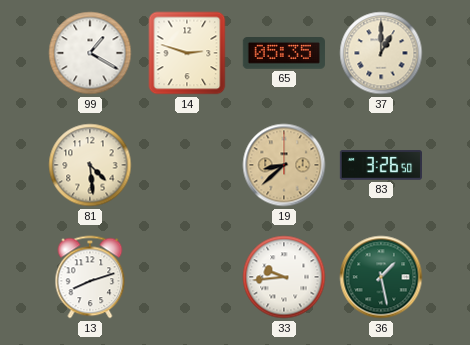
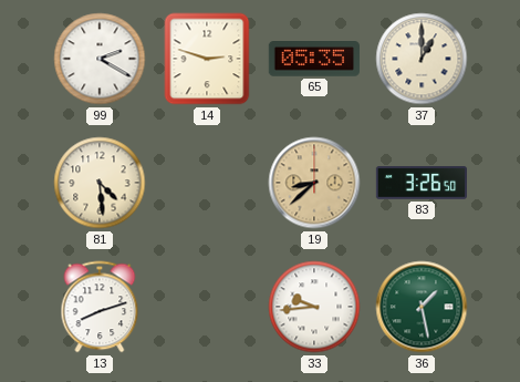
99: 1:20 -> 2:20 (100, 59)
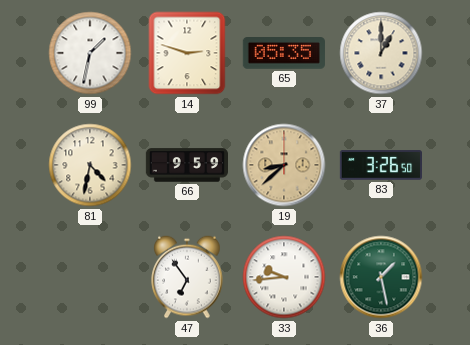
99: 2:20 -> 1:32 (90, 53)
81: 4:29 -> 4:32 (90, 165)
66: none -> 9:59 (186, 165)
13: 8:12 -> none (100, 307)
47: none -> 6:54 (187, 277)
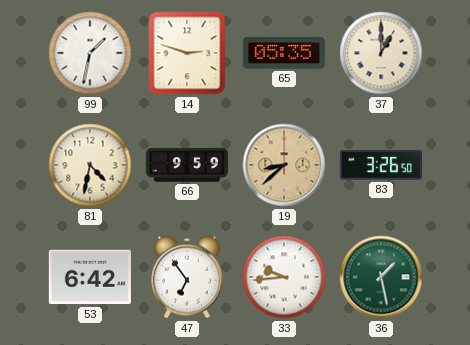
53: none -> 6:42 (90, 277)
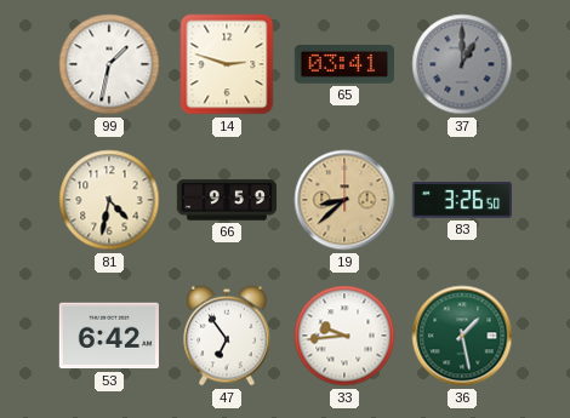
65: 05:35 -> 03:41 (344, 64)
37 dial: cream -> grey (462, 64)
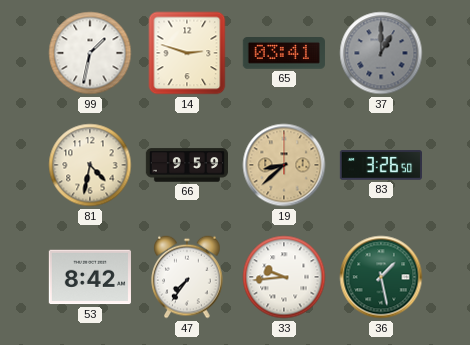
53: 6:42 -> 8:42 (90, 277)
47: 6:54 -> 7:36 (187, 277)
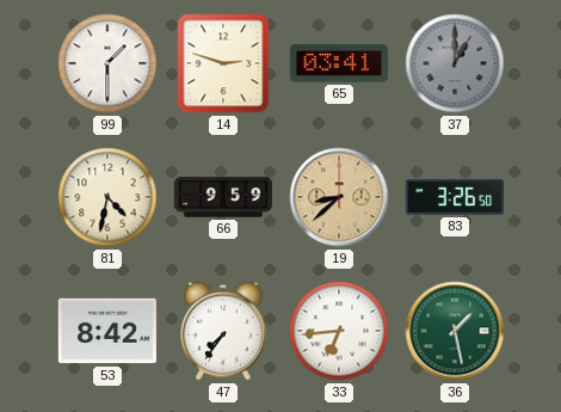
99: 1:32 -> 1:30 (107, 63)
33: 9:44 -> 6:44 (339, 331)
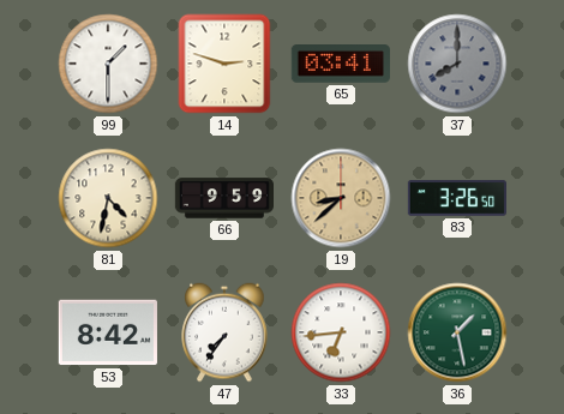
37: 1:00 -> 8:00 (457, 64)
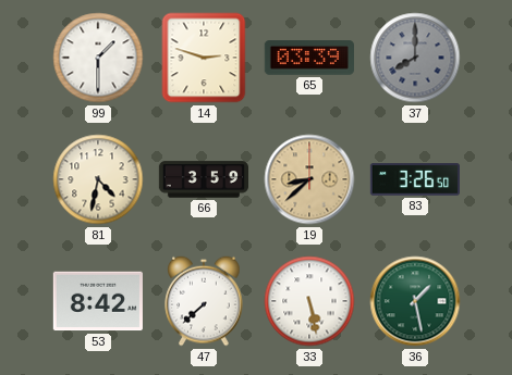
65: 03:41 -> 03:39 (309, 58)
66: 9:59 -> 3:59 (203, 179)
47: 7:36 -> 7:38 (204, 301)
33: 6:44 -> 5:28 (309, 301)
